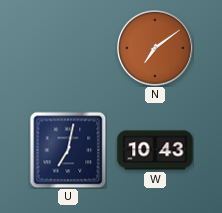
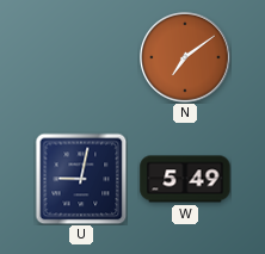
U: 7:02 -> 9:02 (81, 179)
W: 10:43 -> 5:49 (185, 179)
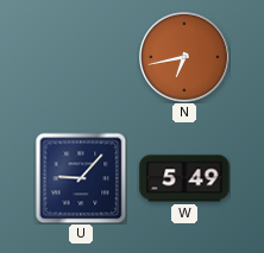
N: 7:09 -> 6:43 (186, 58)
U: 9:02 -> 9:07 (81, 178)
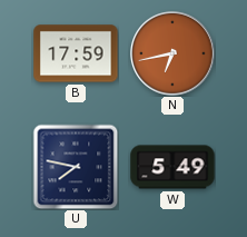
B: none -> 17:59 (76, 53)
U: 9:07 -> 7:47 (76, 167)
